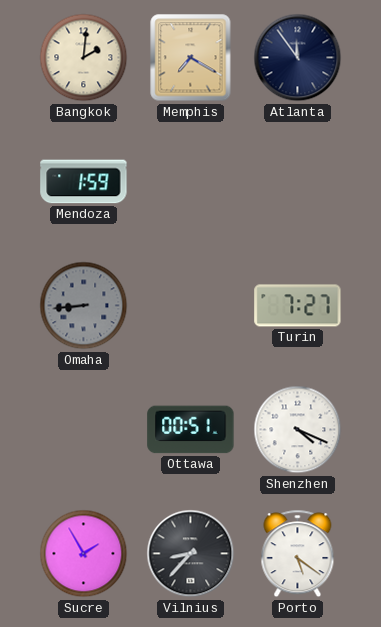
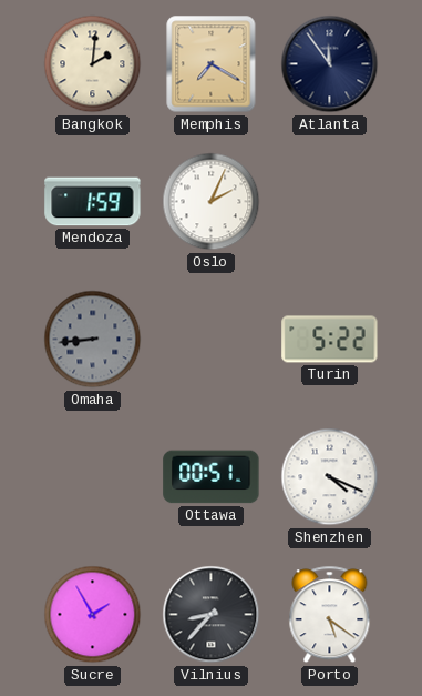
Oslo: none -> 2:04 (212, 202)
Turin: 7:27 -> 5:22 (330, 340)
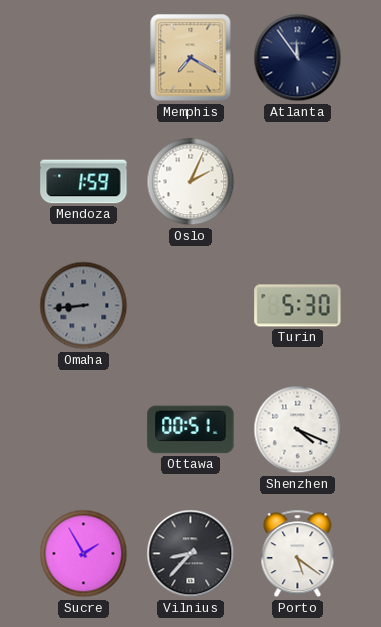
Bangkok: 2:01 -> none (93, 64)
Turin: 5:22 -> 5:30 (298, 306)
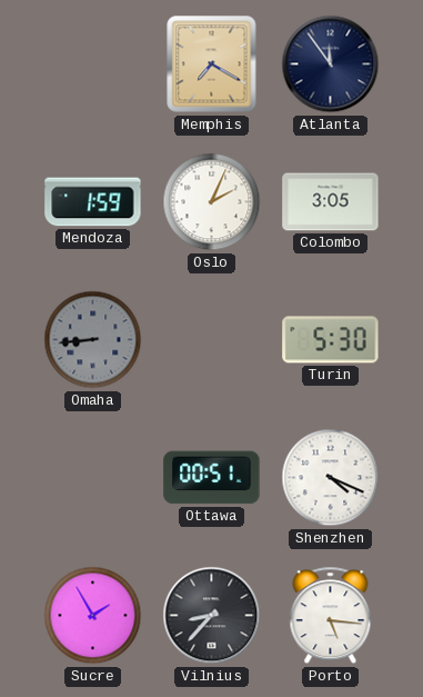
Colombo: none -> 3:05 (331, 202)
Porto: 5:21 -> 5:16 (331, 616)
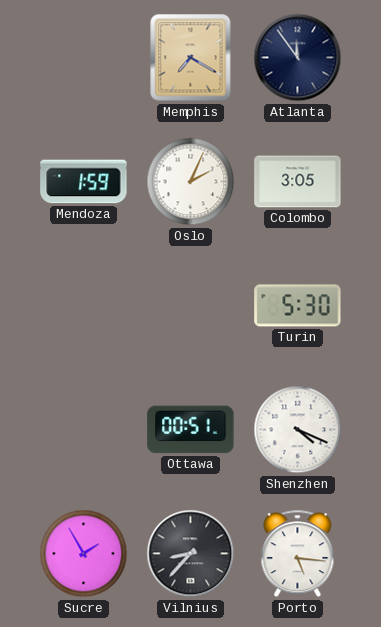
Omaha: 8:44 -> none (93, 340)
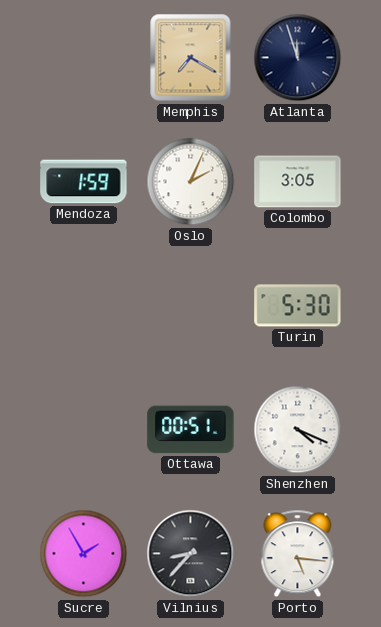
Atlanta: 11:54 -> 11:57 (298, 58)
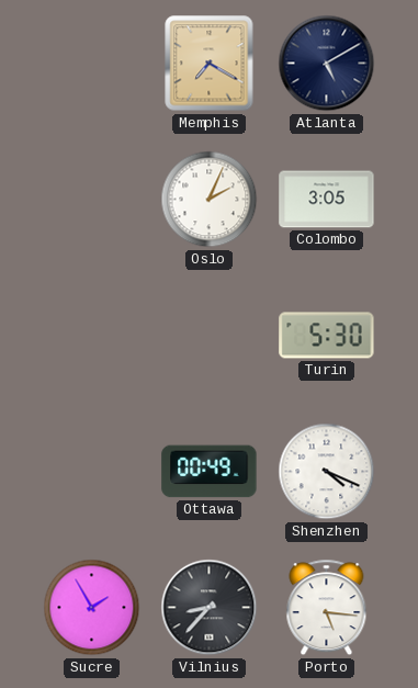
Atlanta: 11:57 -> 5:10 (327, 64)
Mendoza: 1:59 -> none (84, 182)
Ottawa: 00:51 -> 00:49 (210, 472)
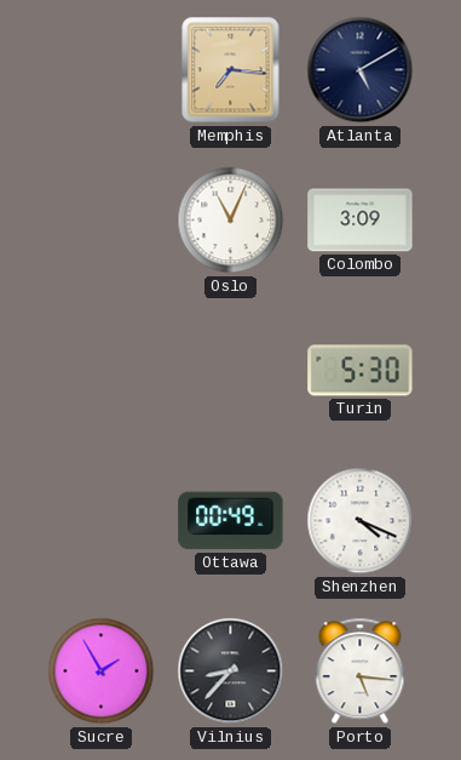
Memphis: 7:20 -> 7:16 (231, 70)
Oslo: 2:04 -> 11:04 (231, 221)
Colombo: 3:05 -> 3:09 (361, 221)
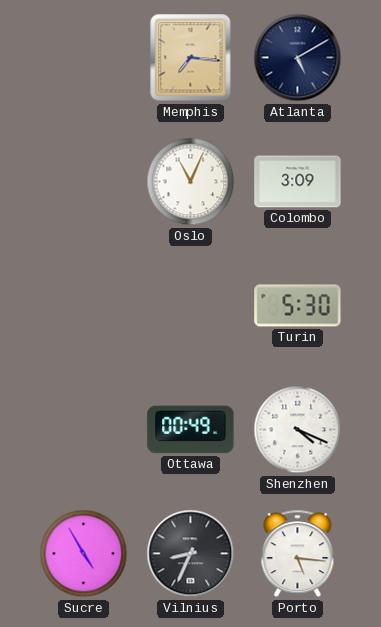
Sucre: 1:55 -> 4:55 (84, 554)
Vilnius: 8:37 -> 8:34 (191, 554)
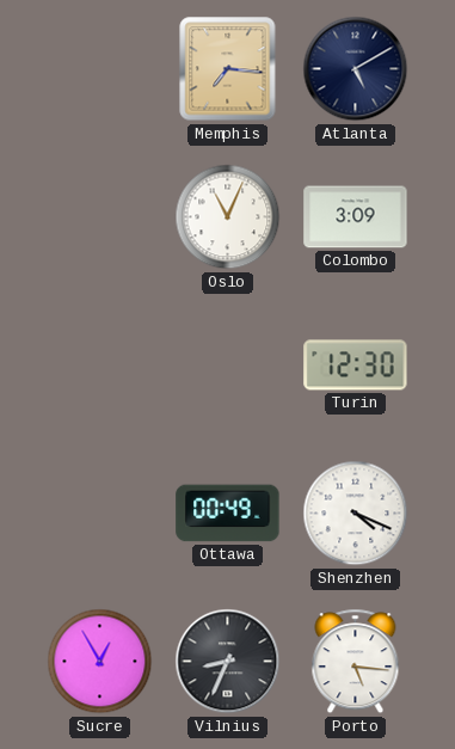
Turin: 5:30 -> 12:30 (356, 366)
Sucre: 4:55 -> 12:55 (100, 662)
